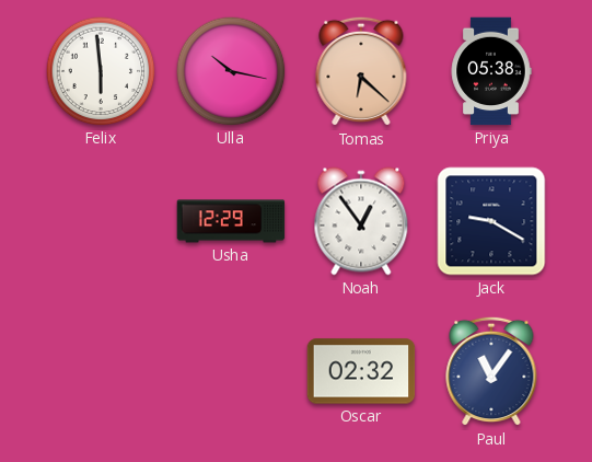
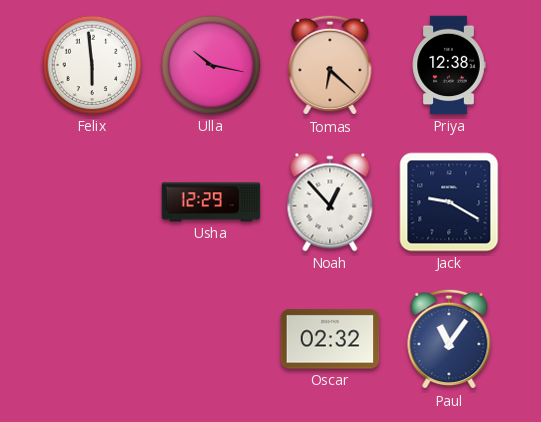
Priya: 05:38 -> 12:38 (449, 65)
Noah: 12:54 -> 12:53 (330, 202)
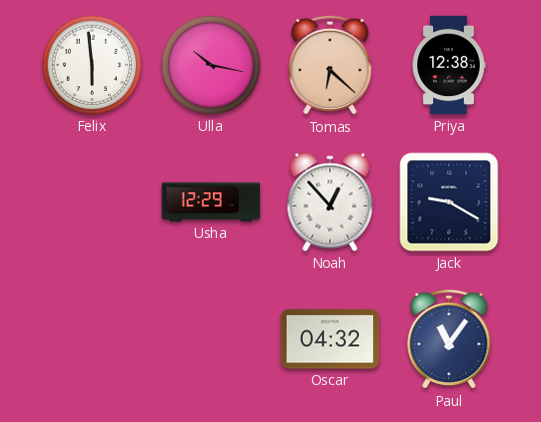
Oscar: 02:32 -> 04:32 (330, 339)
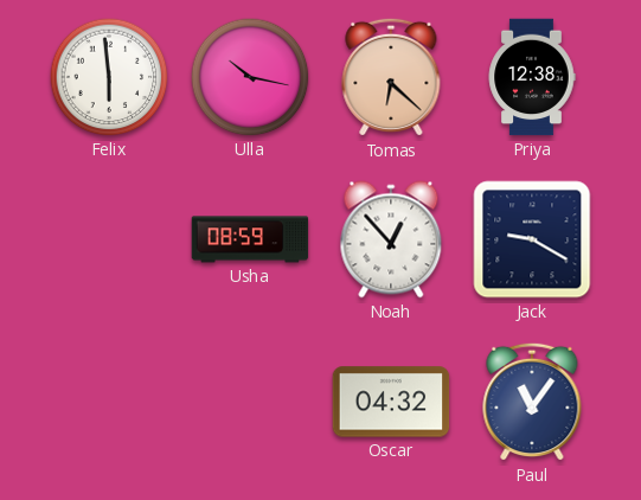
Usha: 12:29 -> 08:59 (250, 239)
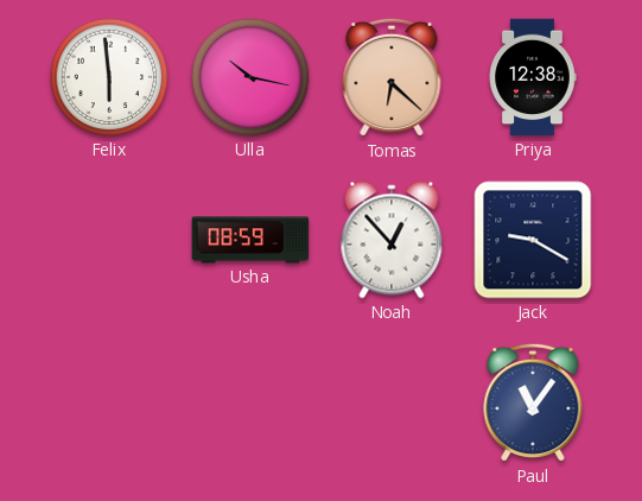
Oscar: 04:32 -> none (391, 402)
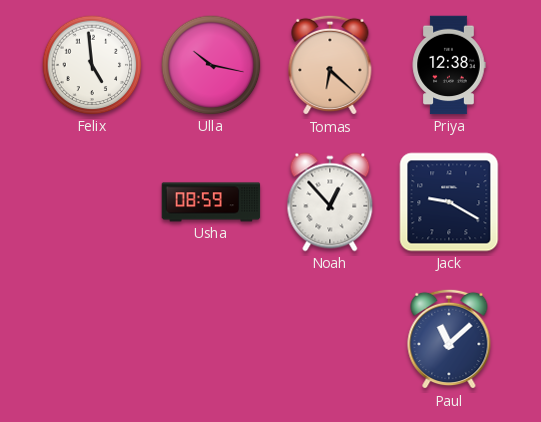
Felix: 5:59 -> 4:59 (92, 65)
Paul: 11:06 -> 11:08 (449, 339)
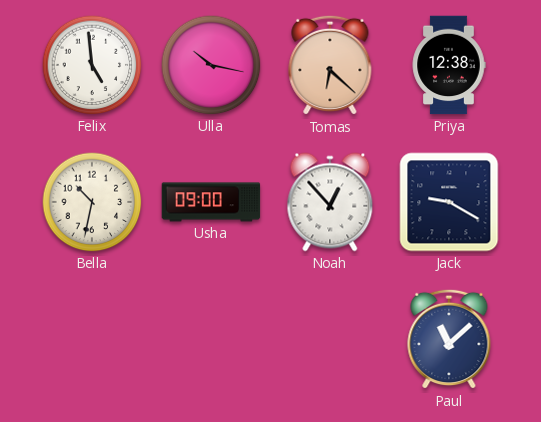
Bella: none -> 10:32 (92, 202)
Usha: 08:59 -> 09:00 (211, 202)
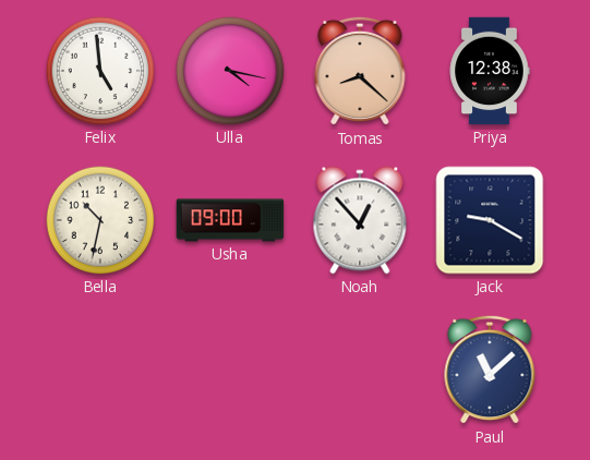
Ulla: 10:17 -> 4:17 (230, 71)
Tomas: 6:22 -> 8:22 (360, 71)
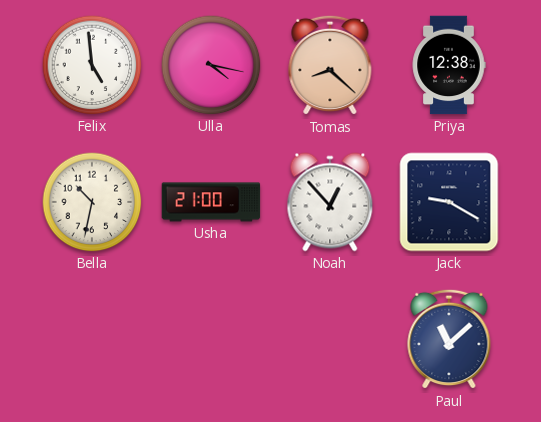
Usha: 09:00 -> 21:00 (211, 202)
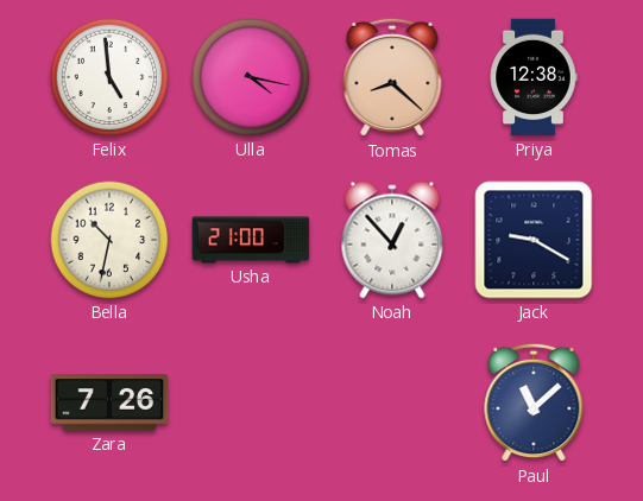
Zara: none -> 7:26 (109, 402)
